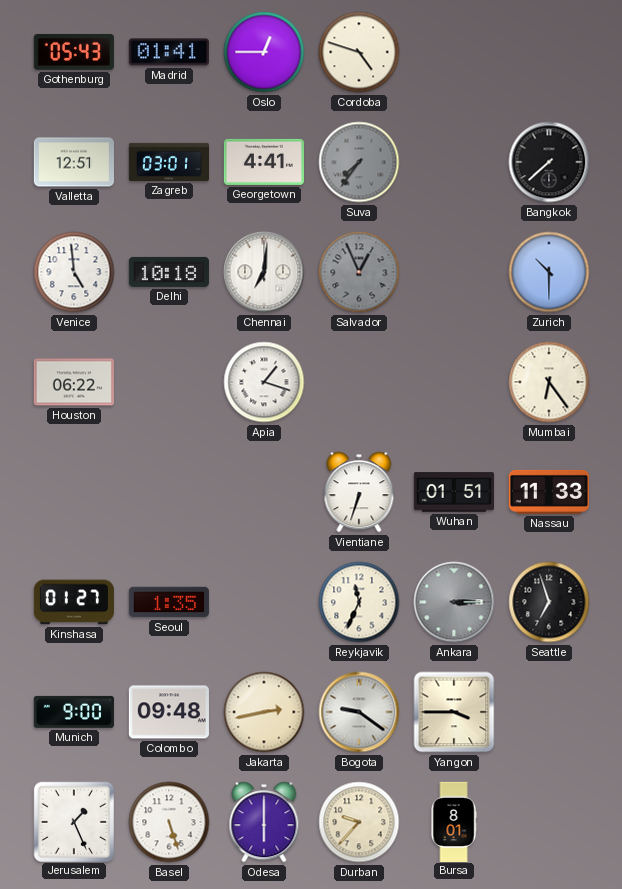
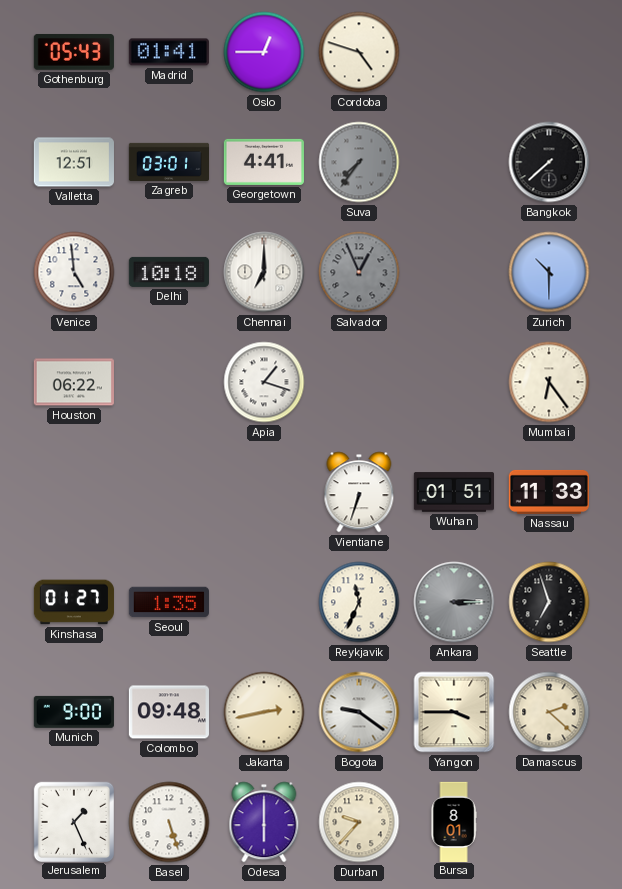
Chennai: 7:01 -> 7:00 (264, 272)
Damascus: none -> 2:22 (549, 712)
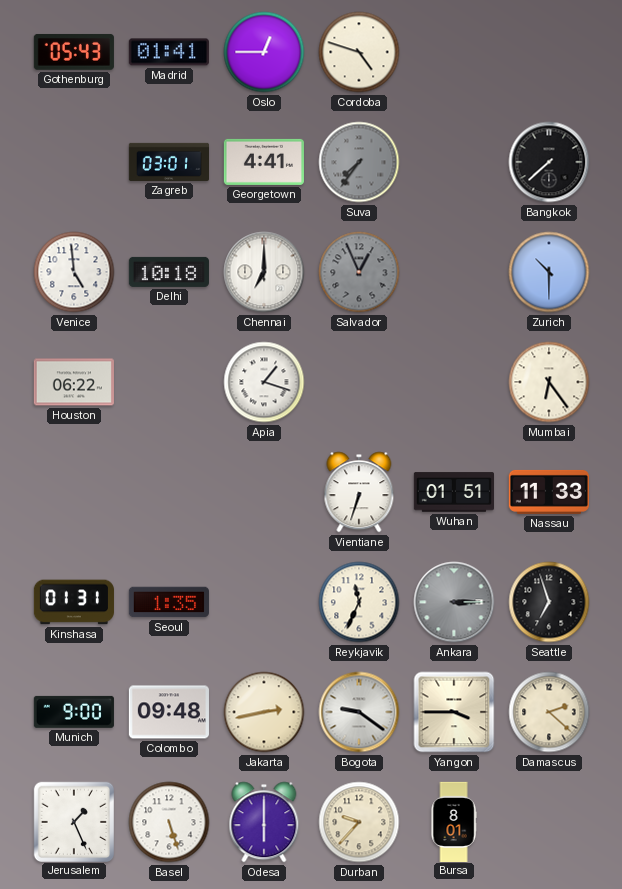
Valletta: 12:51 -> none (74, 162)
Kinshasa: 01:27 -> 01:31 (74, 602)
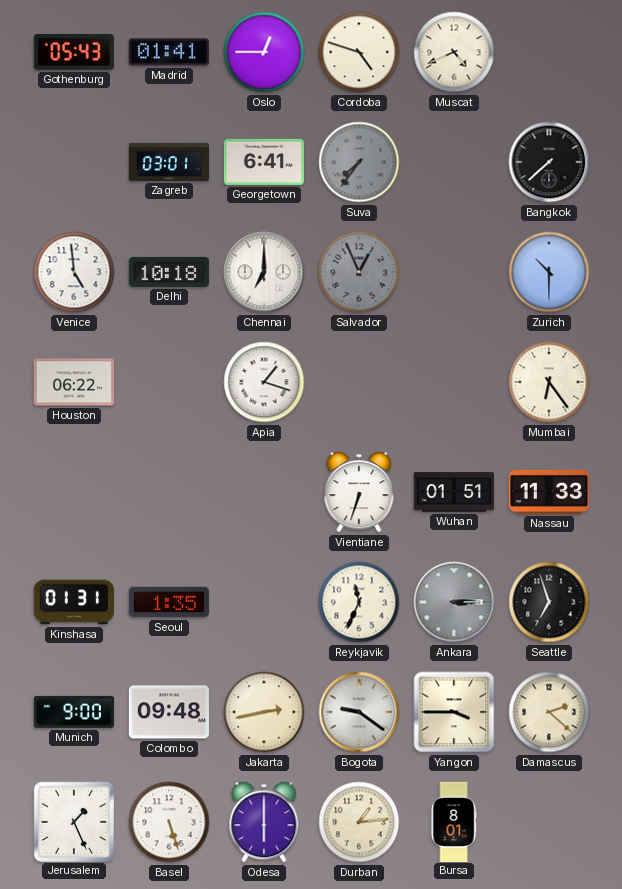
Muscat: none -> 4:41 (454, 52)
Georgetown: 4:41 -> 6:41 (264, 162)
Durban: 9:37 -> 1:14 (359, 822)
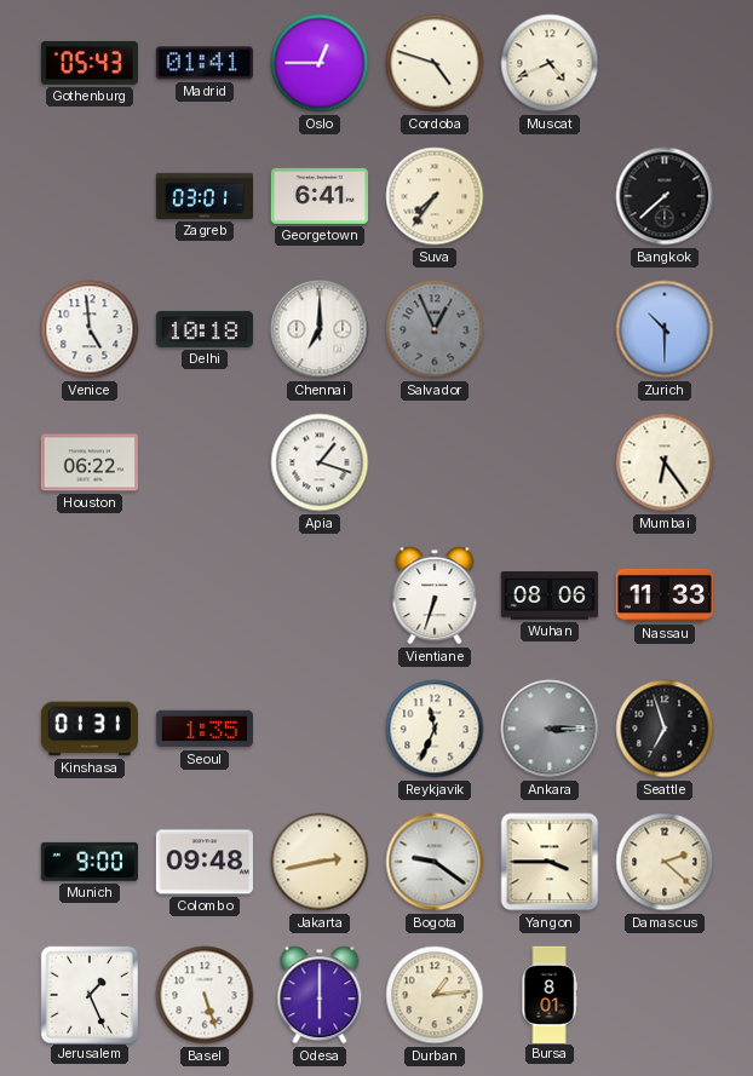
Suva dial: grey -> cream (435, 196)
Wuhan: 01:51 -> 08:06 (548, 595)
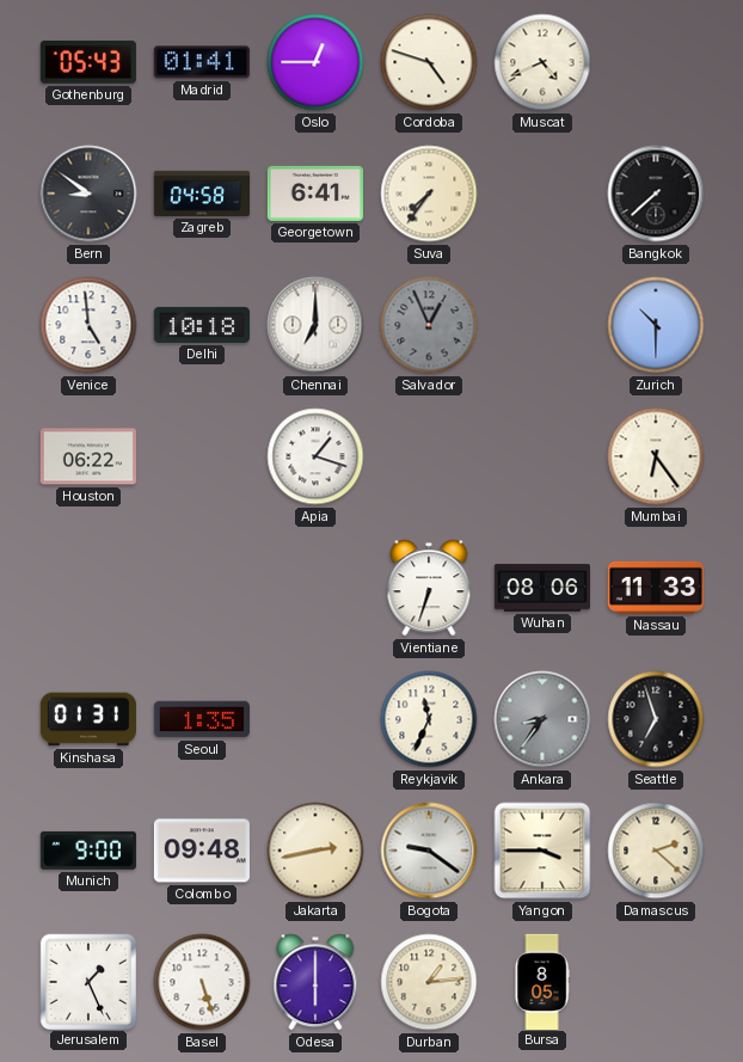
Bern: none -> 8:51 (88, 194)
Zagreb: 03:01 -> 04:58 (201, 194)
Ankara: 3:15 -> 8:36 (542, 719)
Bursa: 8:01 -> 8:05 (542, 981)
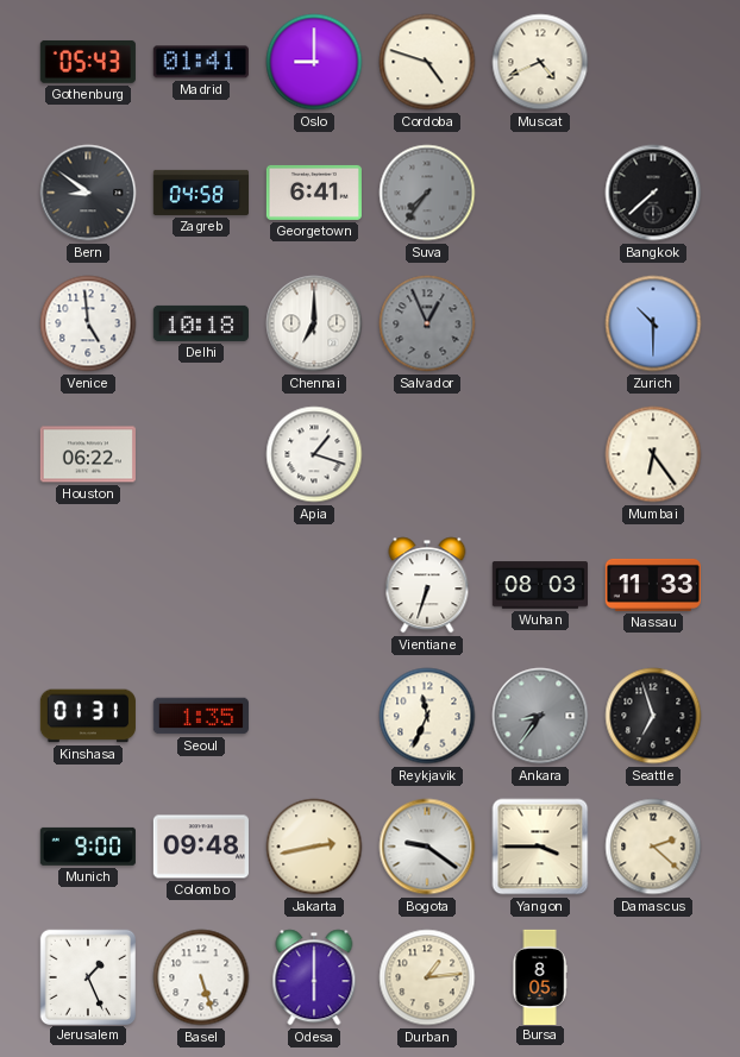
Oslo: 12:45 -> 9:00 (314, 62)
Suva dial: cream -> grey (427, 193)
Wuhan: 08:06 -> 08:03 (539, 585)
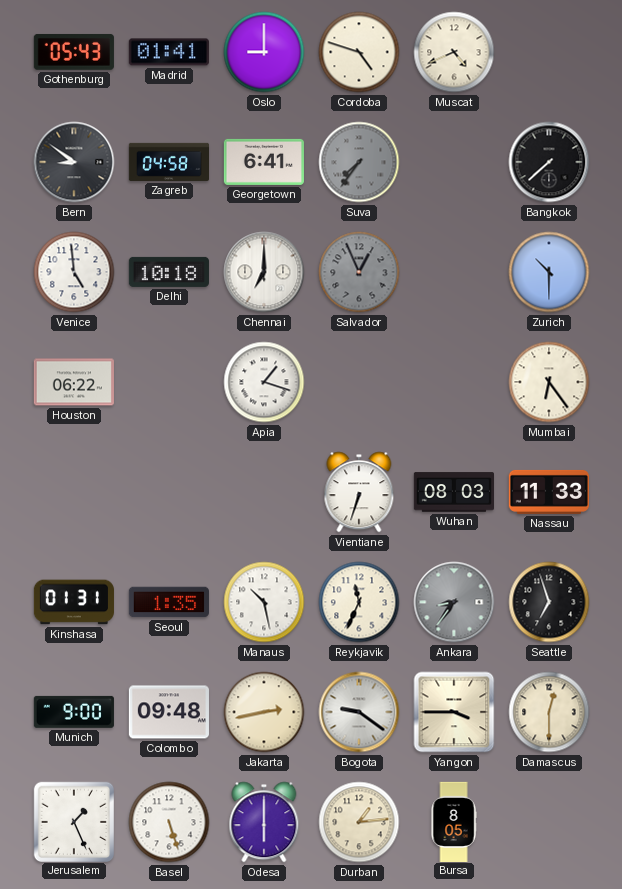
Manaus: none -> 10:28 (264, 602)
Damascus: 2:22 -> 12:30 (549, 712)
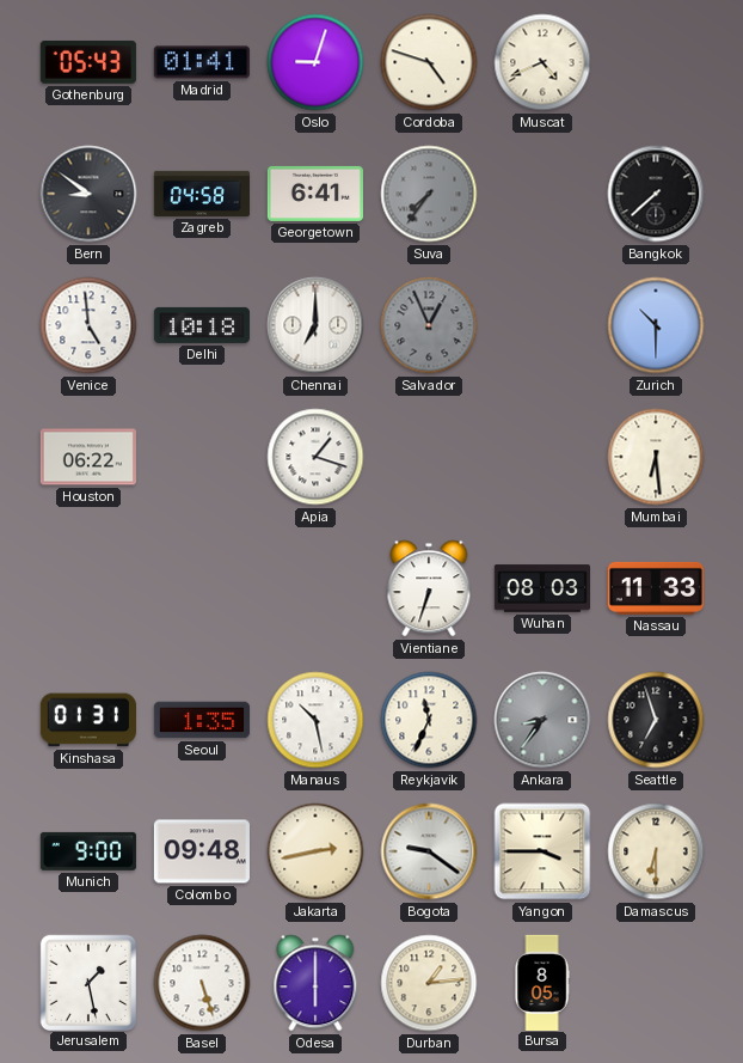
Oslo: 9:00 -> 9:03 (315, 62)
Mumbai: 6:24 -> 6:29 (656, 457)
Damascus: 12:30 -> 6:30 (656, 851)
Jerusalem: 1:26 -> 1:28 (87, 982)
